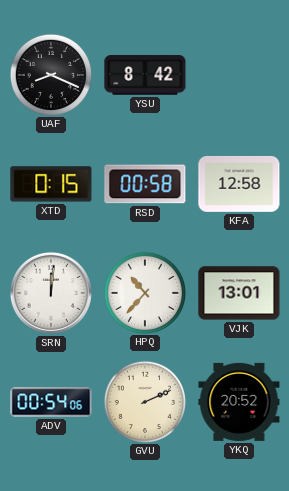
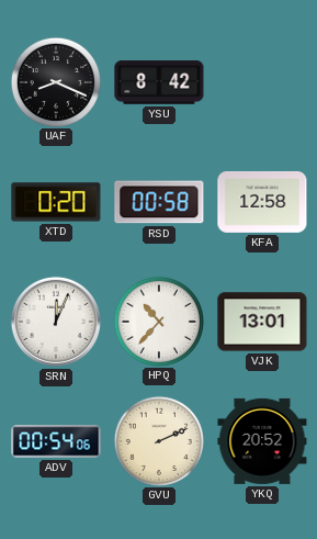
XTD: 0:15 -> 0:20 (56, 202)
SRN: 12:01 -> 12:04 (56, 322)
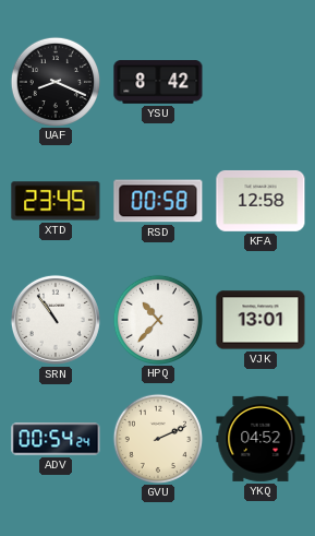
XTD: 0:20 -> 23:45 (56, 201)
SRN: 12:04 -> 10:54 (56, 320)
ADV: 00:54:06 -> 00:54:24 (56, 439)
YKQ: 20:52 -> 04:52 (261, 439)
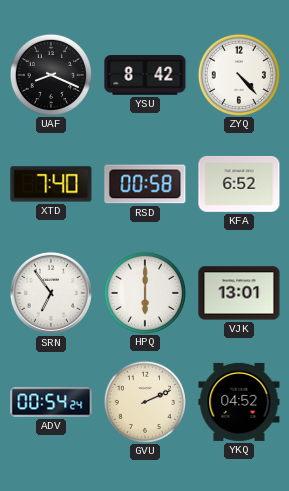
ZYQ: none -> 4:23 (238, 74)
XTD: 23:45 -> 7:40 (51, 184)
KFA: 12:58 -> 6:52 (239, 184)
SRN: 10:54 -> 6:54 (51, 293)
HPQ: 10:37 -> 6:00 (144, 292)
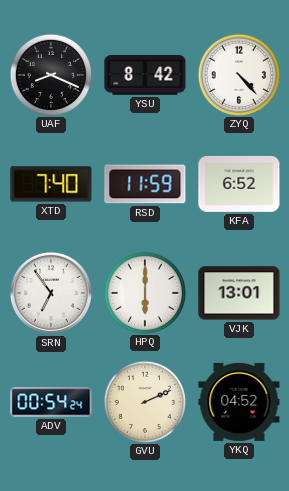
RSD: 00:58 -> 11:59 (145, 184)
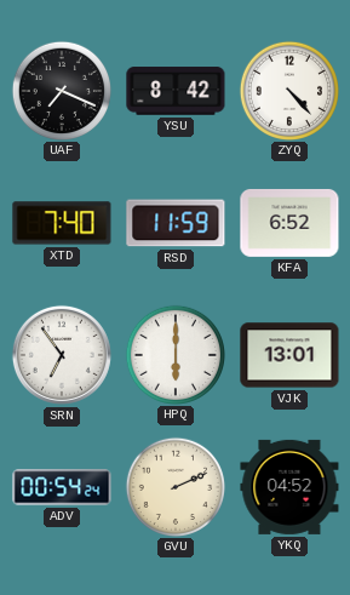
UAF: 8:19 -> 7:19 (61, 90)
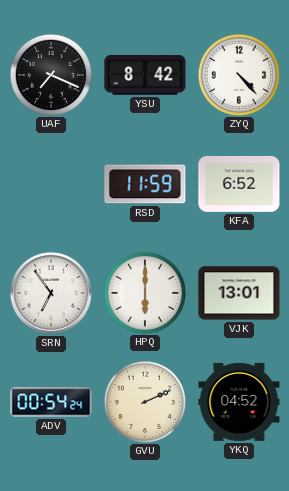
XTD: 7:40 -> none (62, 223)
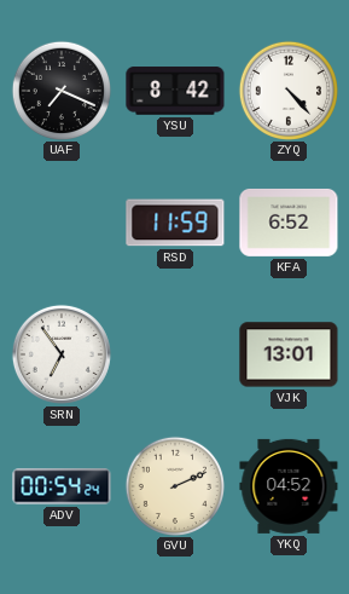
HPQ: 6:00 -> none (144, 292)
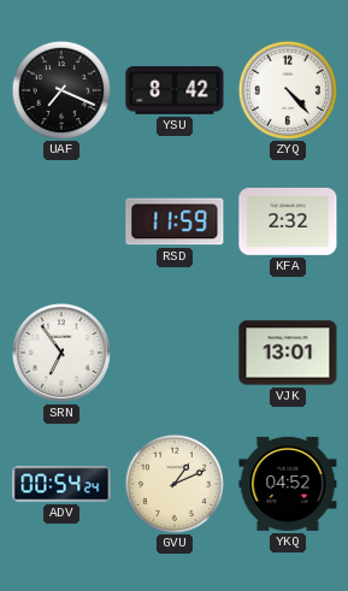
KFA: 6:52 -> 2:32 (288, 221)
GVU: 2:11 -> 1:11 (173, 483)
